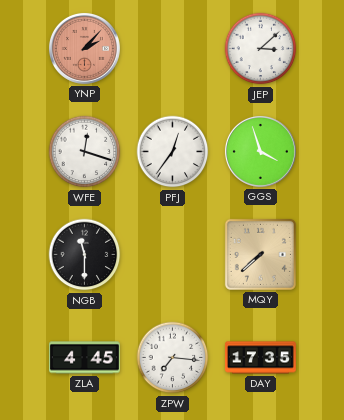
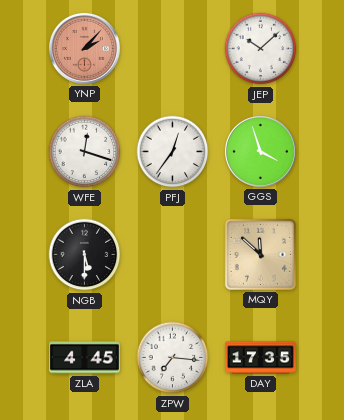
JEP: 3:08 -> 10:08 (261, 49)
NGB: 11:30 -> 5:30 (85, 255)
MQY: 7:38 -> 11:52 (260, 254)
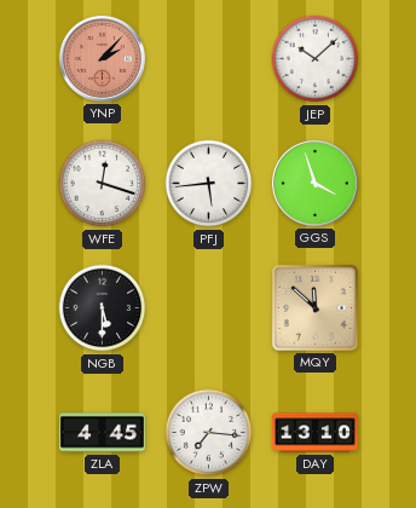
PFJ: 12:36 -> 5:44 (209, 184)
DAY: 17:35 -> 13:10 (314, 433)
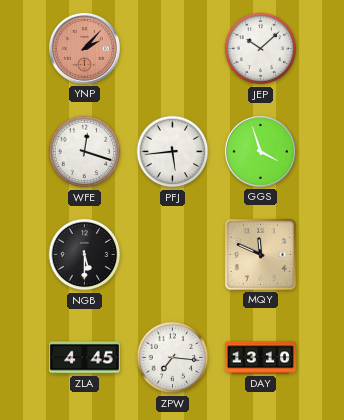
MQY: 11:52 -> 11:49 (260, 254)
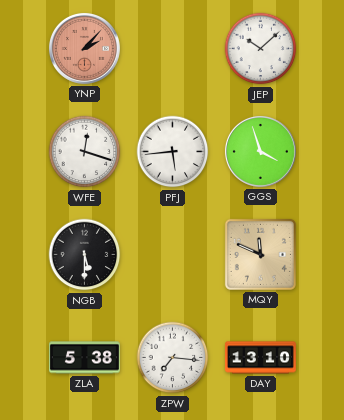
ZLA: 4:45 -> 5:38 (84, 358)
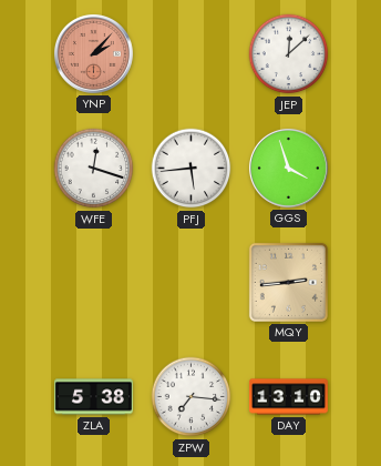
JEP: 10:08 -> 12:08 (289, 54)
NGB: 5:30 -> none (85, 255)
MQY: 11:49 -> 2:44 (288, 282)
